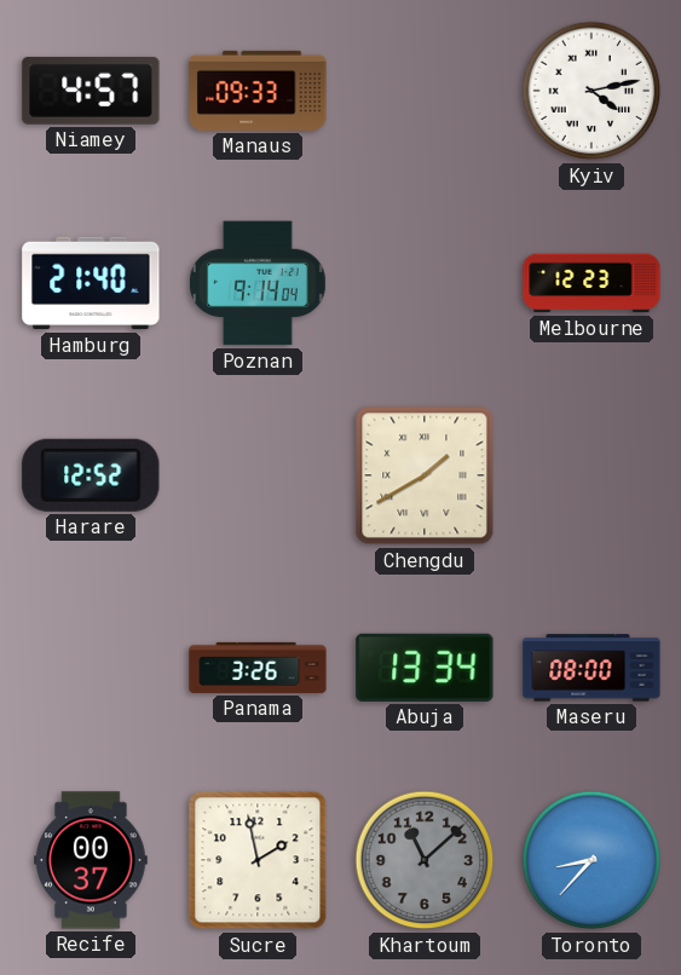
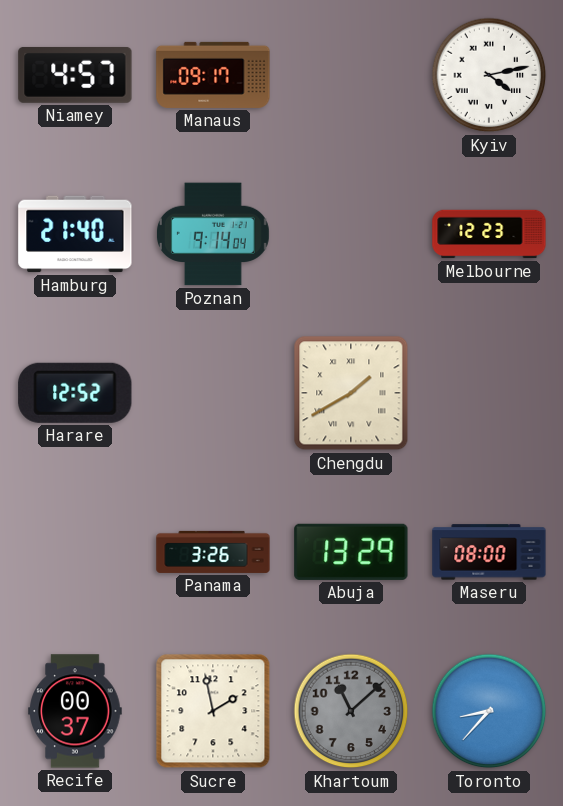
Manaus: 09:33 -> 09:17 (213, 75)
Abuja: 13:34 -> 13:29 (351, 552)
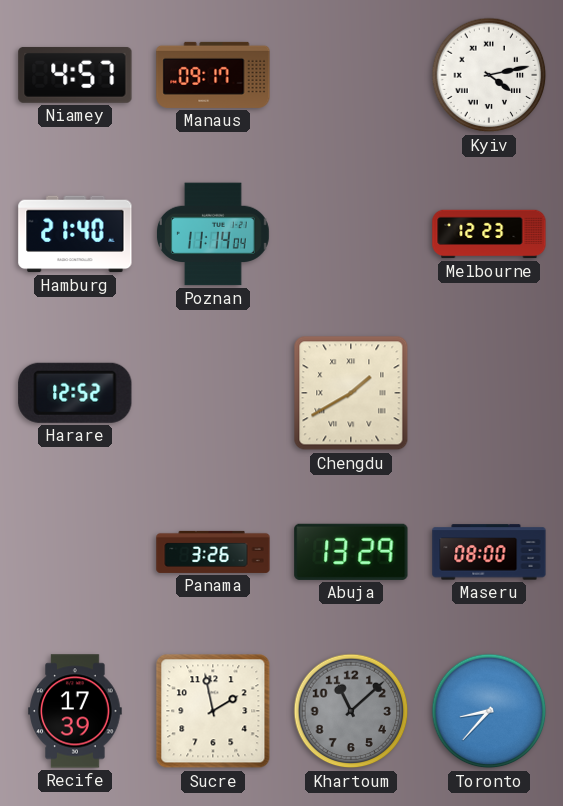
Poznan: 9:14 -> 11:14 (213, 234)
Recife: 00:37 -> 17:39 (75, 711)
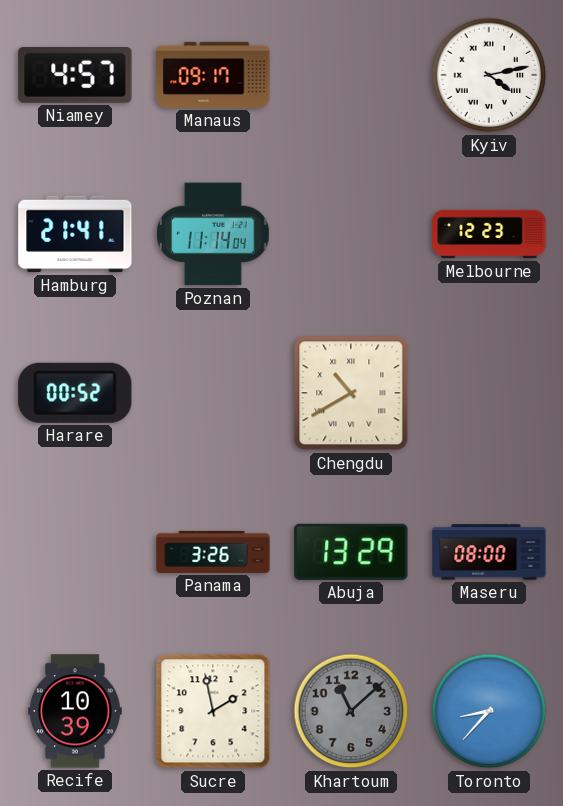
Hamburg: 21:40 -> 21:41 (75, 234)
Harare: 12:52 -> 00:52 (75, 393)
Chengdu: 1:40 -> 10:40 (351, 393)
Recife: 17:39 -> 10:39 (75, 711)
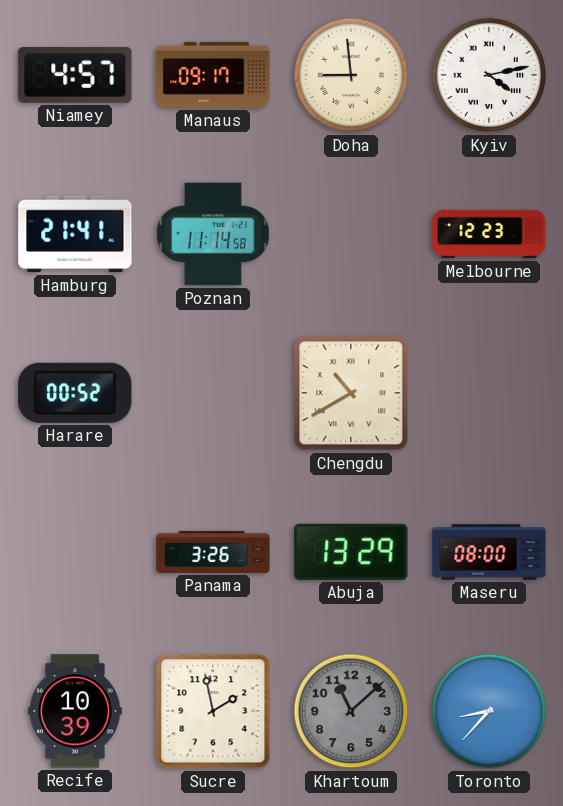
Doha: none -> 8:59 (351, 75)
Poznan: 11:14:04 -> 11:14:58 (213, 234)
